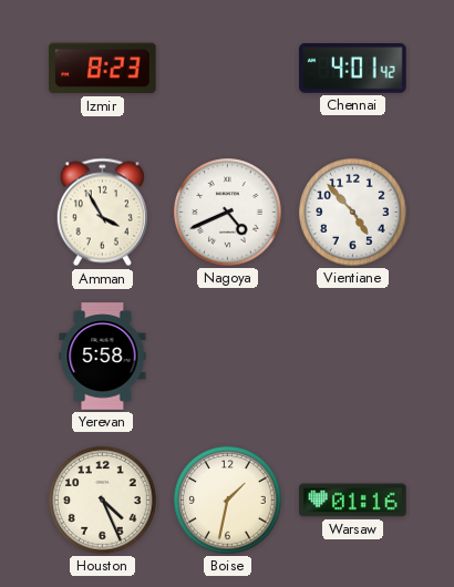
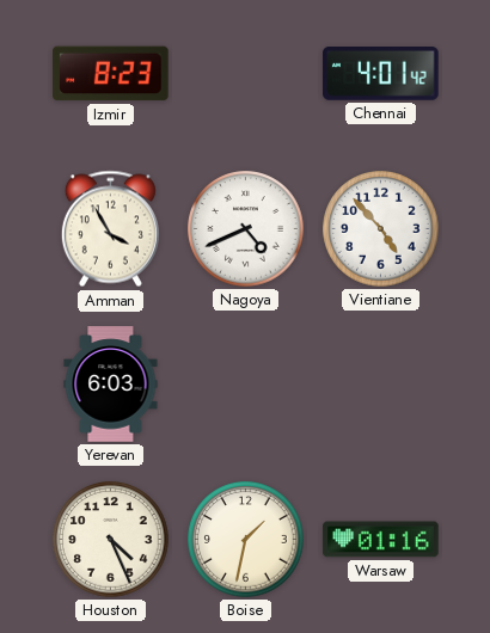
Yerevan: 5:58 -> 6:03 (111, 385)
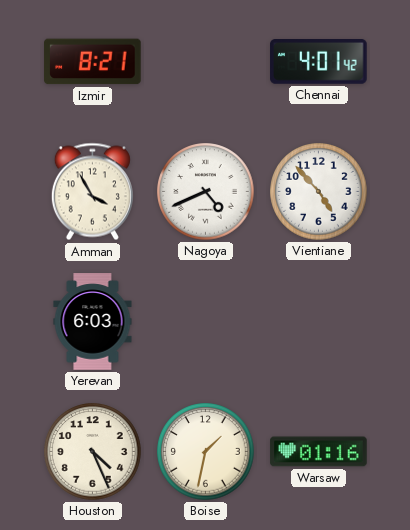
Izmir: 8:23 -> 8:21 (93, 62)
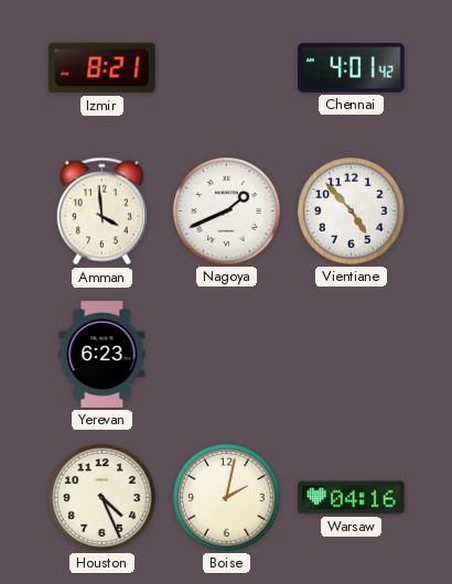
Amman: 3:55 -> 3:59 (101, 212)
Nagoya: 4:41 -> 1:41 (227, 212)
Yerevan: 6:03 -> 6:23 (103, 355)
Boise: 1:32 -> 2:02 (227, 498)
Warsaw: 01:16 -> 04:16 (352, 498)
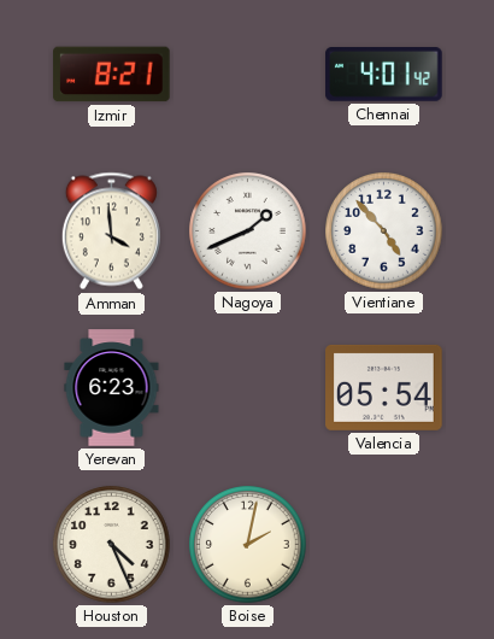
Valencia: none -> 05:54 (384, 387)
Warsaw: 04:16 -> none (352, 498)
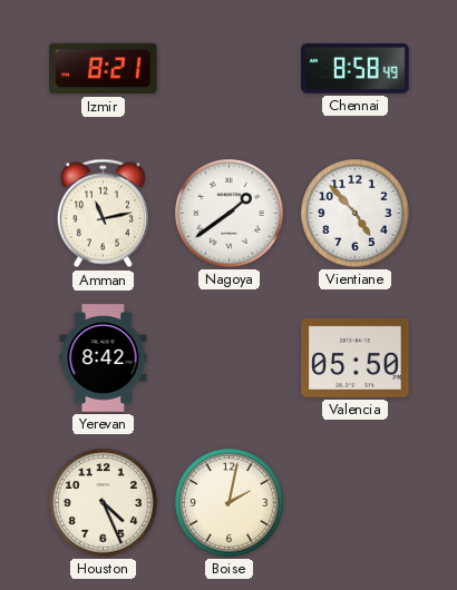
Chennai: 4:01 -> 8:58 (356, 69)
Amman: 3:59 -> 11:13 (103, 214)
Nagoya: 1:41 -> 1:39 (230, 214)
Yerevan: 6:23 -> 8:42 (104, 358)
Valencia: 05:54 -> 05:50 (356, 357)
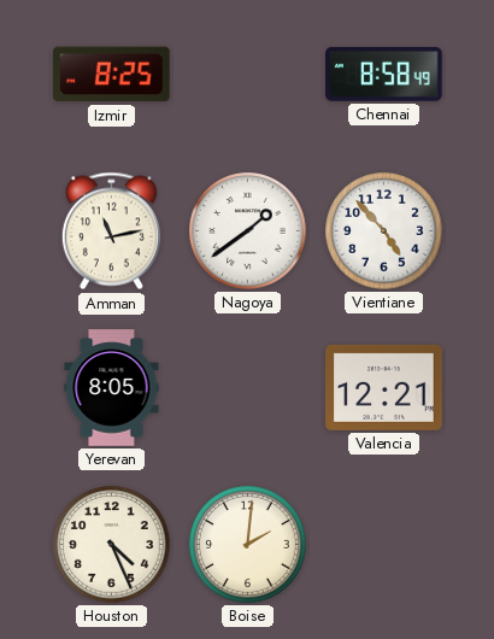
Izmir: 8:21 -> 8:25 (112, 75)
Yerevan: 8:42 -> 8:05 (112, 388)
Valencia: 05:50 -> 12:21 (384, 387)
Boise: 2:02 -> 2:01 (248, 545)
